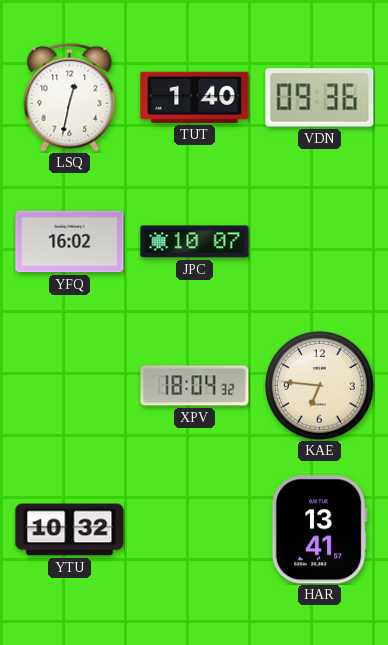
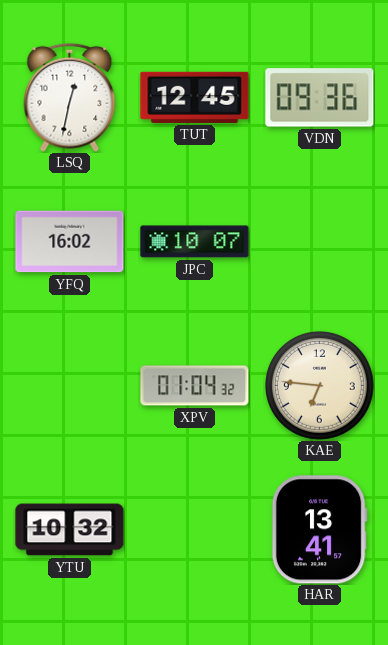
TUT: 1:40 -> 12:45 (195, 97)
XPV: 18:04 -> 01:04 (195, 386)
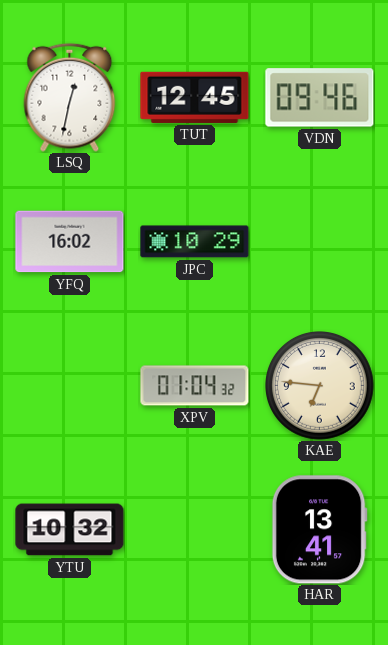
VDN: 09:36 -> 09:46 (320, 98)
JPC: 10:07 -> 10:29 (195, 242)
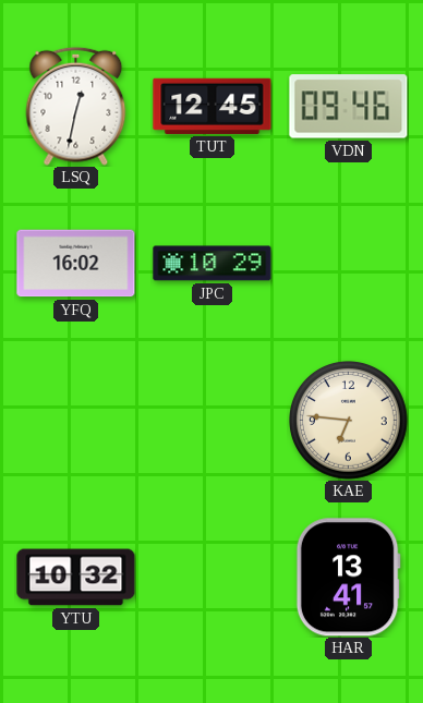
XPV: 01:04 -> none (195, 386)
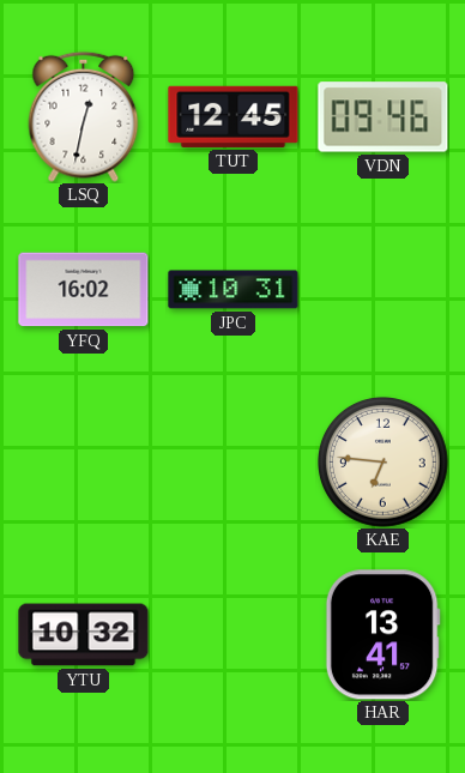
JPC: 10:29 -> 10:31 (234, 290)
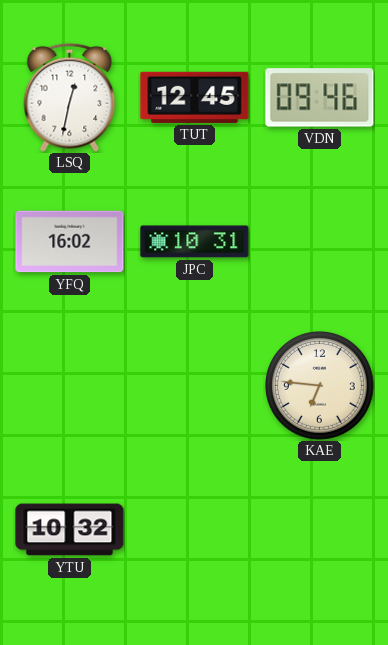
HAR: 13:41 -> none (382, 635)
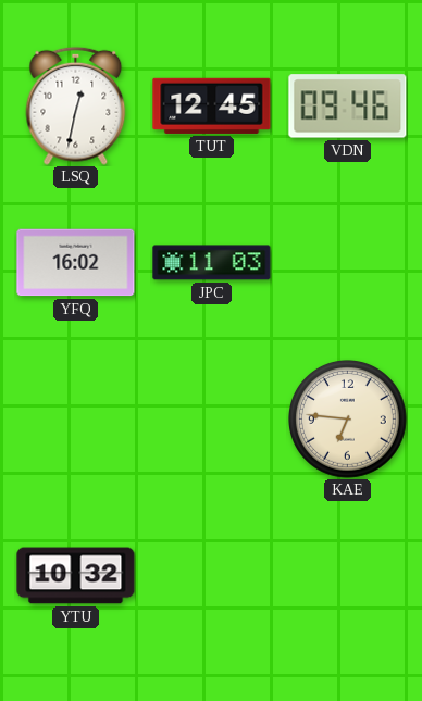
JPC: 10:31 -> 11:03 (212, 263)
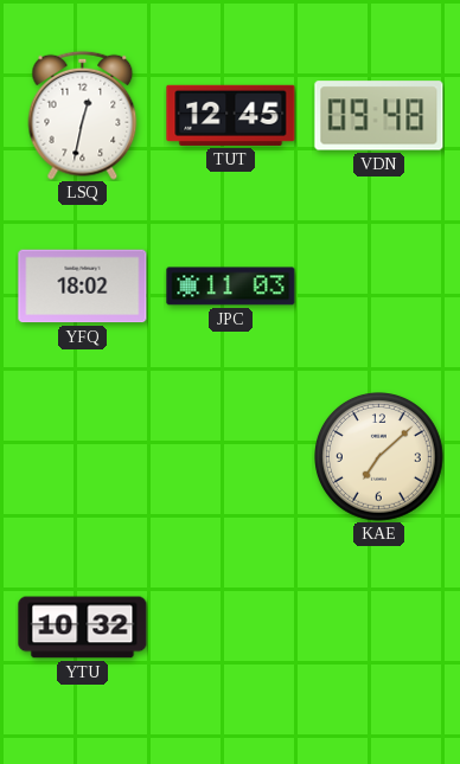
VDN: 09:46 -> 09:48 (379, 116)
YFQ: 16:02 -> 18:02 (83, 287)
KAE: 6:46 -> 7:08 (379, 457)
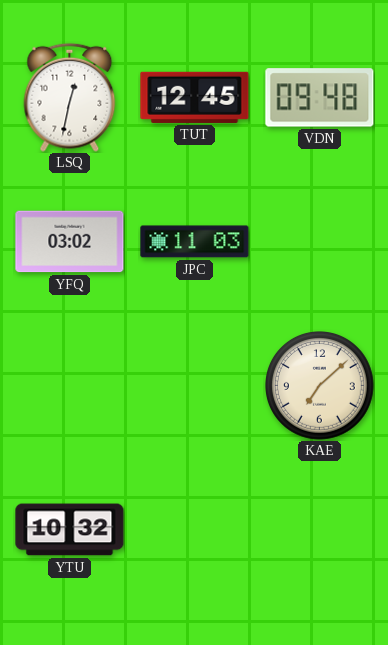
YFQ: 18:02 -> 03:02 (70, 242)
